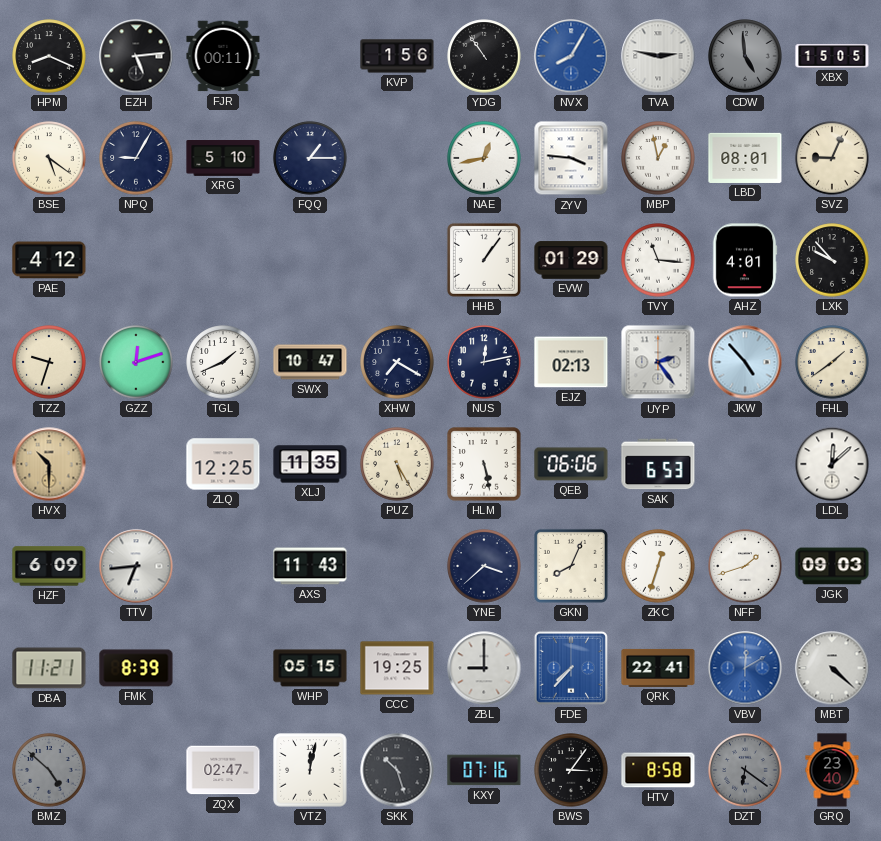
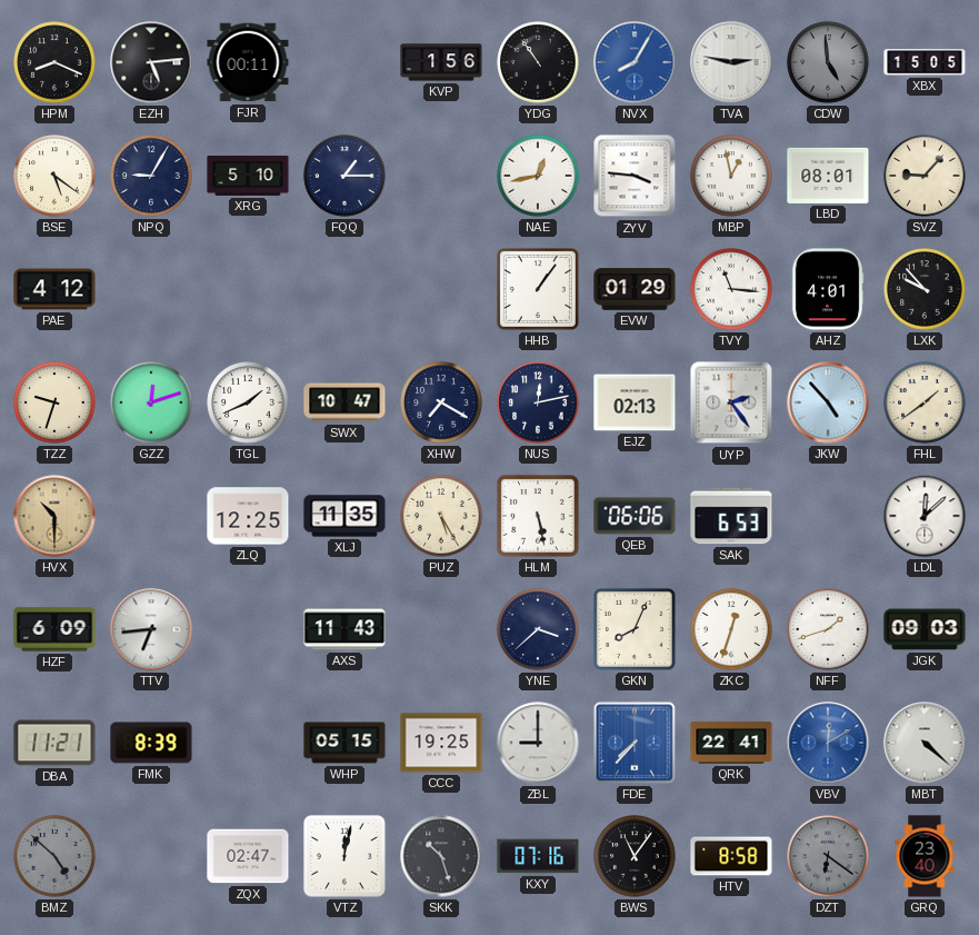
SVZ: 9:04 -> 9:07 (925, 176)
BWS: 3:06 -> 11:06 (635, 856)
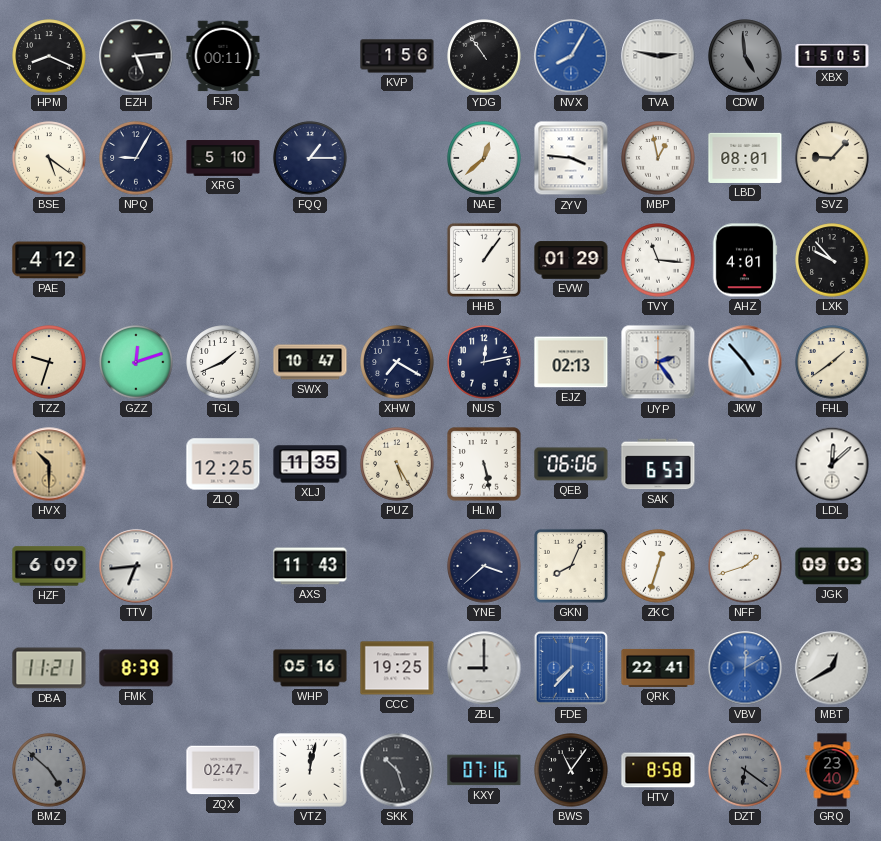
NAE: 12:43 -> 12:38 (484, 158)
WHP: 05:15 -> 05:16 (310, 668)
MBT: 4:22 -> 12:40 (832, 668)
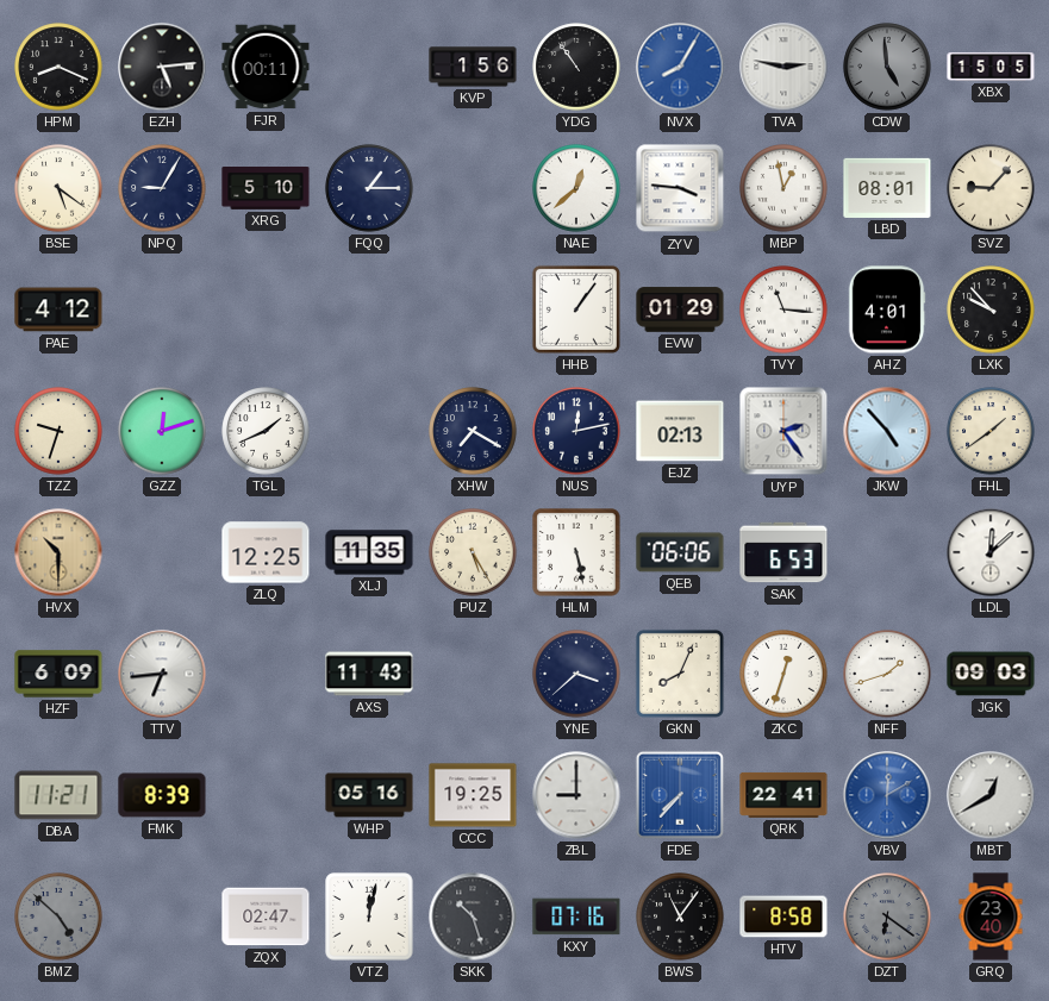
SWX: 10:47 -> none (310, 362)
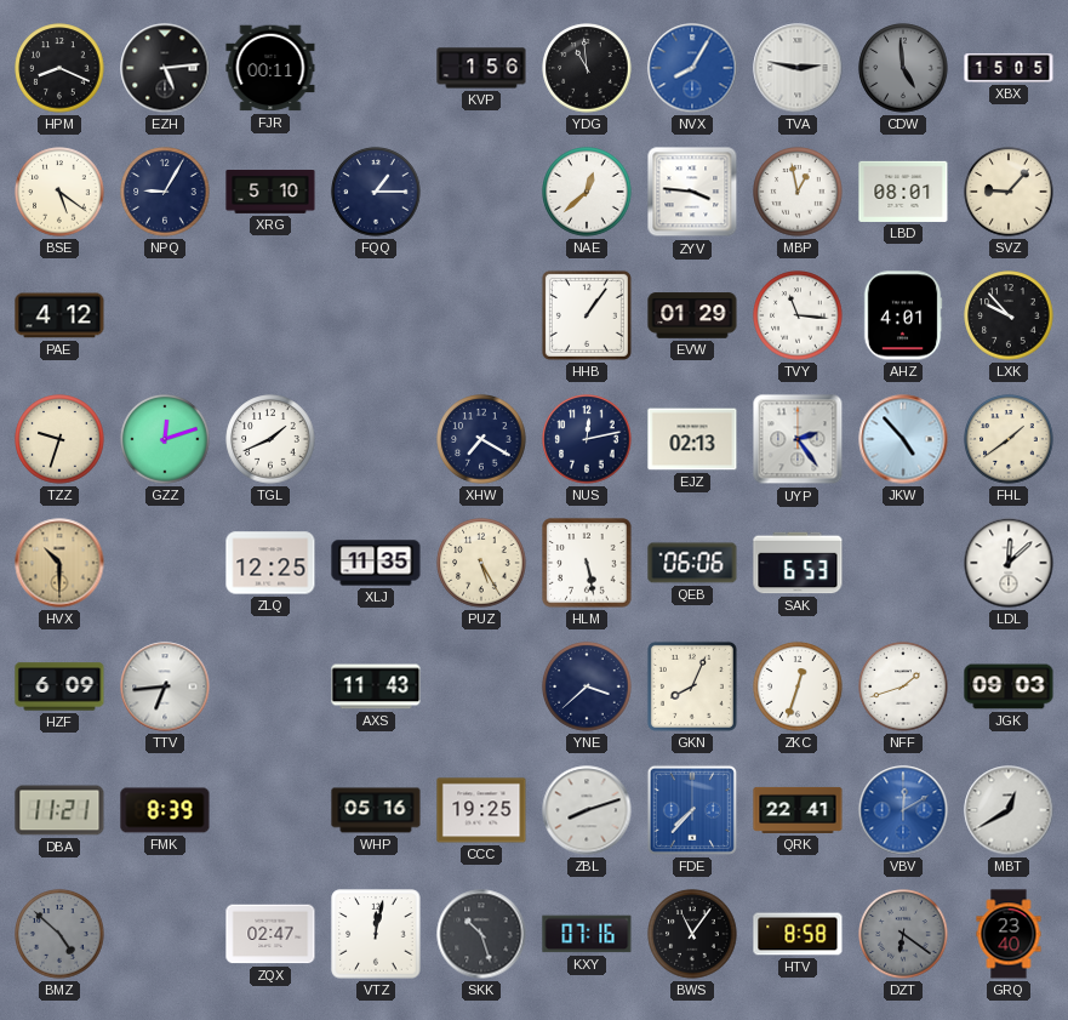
YDG: 10:54 -> 10:59 (587, 68)
ZBL: 9:00 -> 8:12 (587, 810)
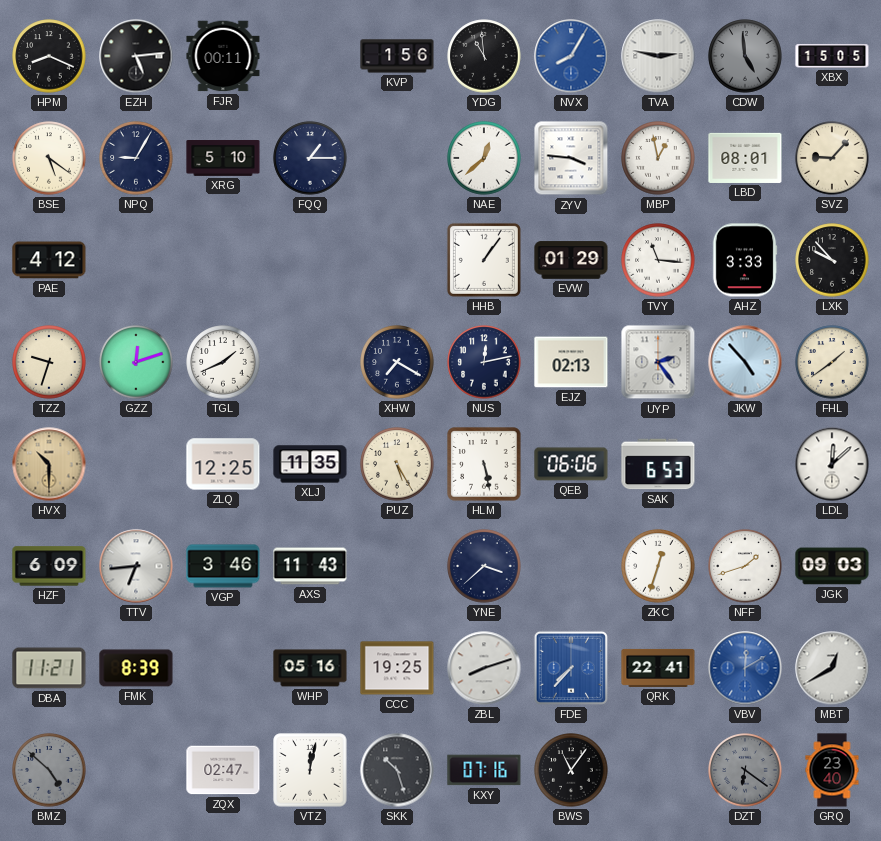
AHZ: 4:01 -> 3:33 (745, 260)
VGP: none -> 3:46 (223, 566)
GKN: 8:04 -> none (692, 686)
HTV: 8:58 -> none (798, 934)
